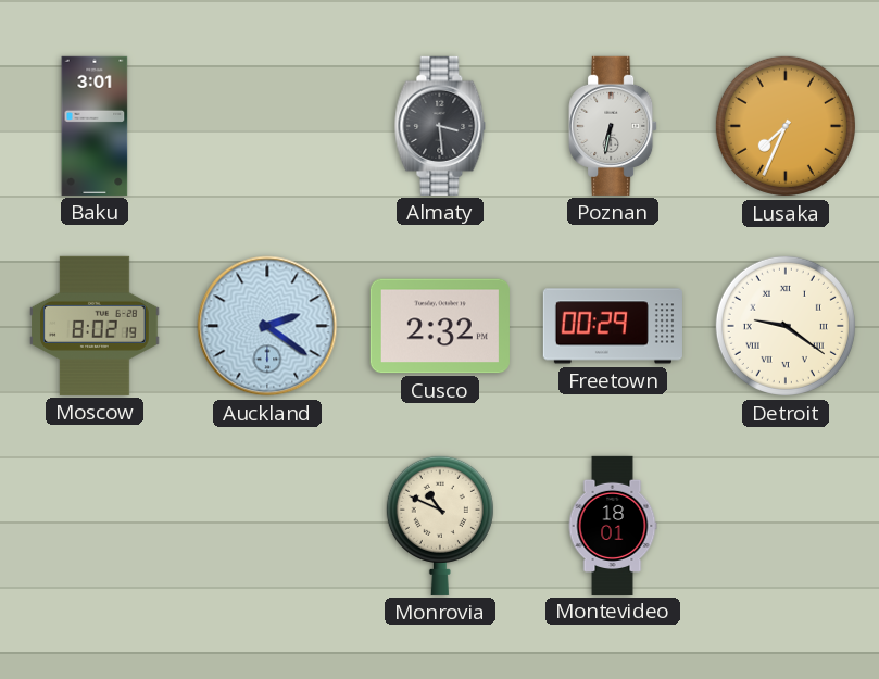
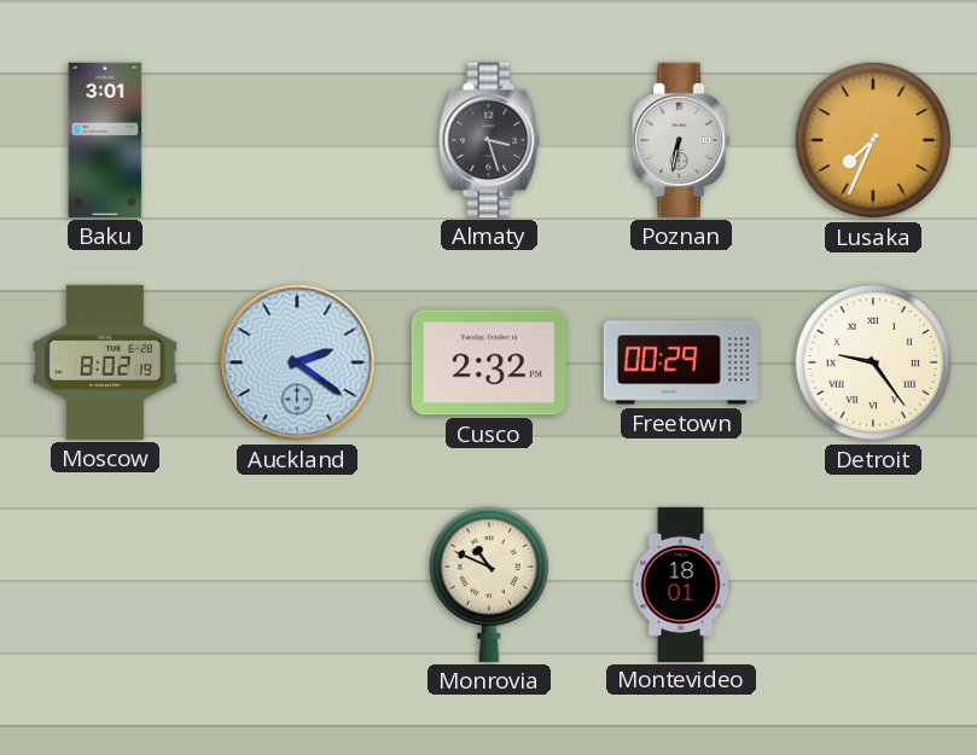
Almaty: 3:29 -> 3:27 (489, 140)
Detroit: 9:21 -> 9:24 (873, 362)
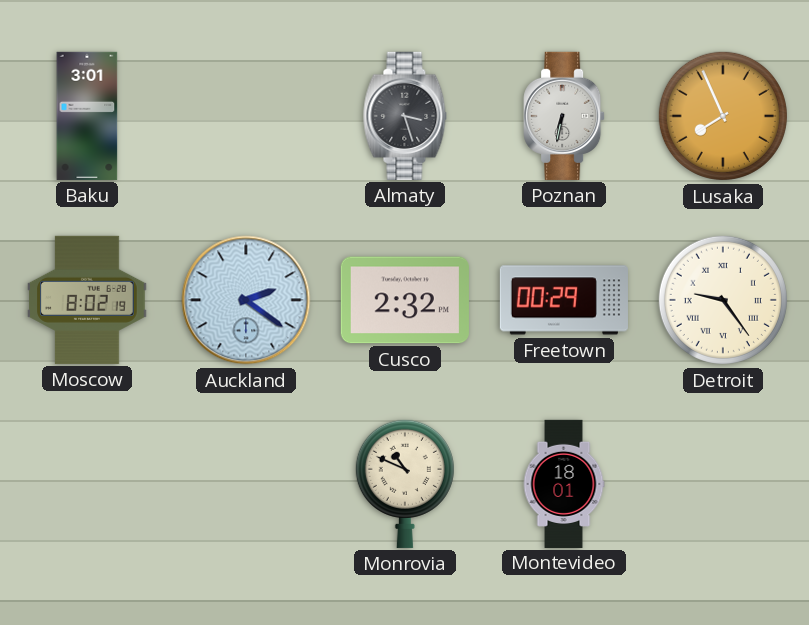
Lusaka: 7:34 -> 7:56 (723, 116)
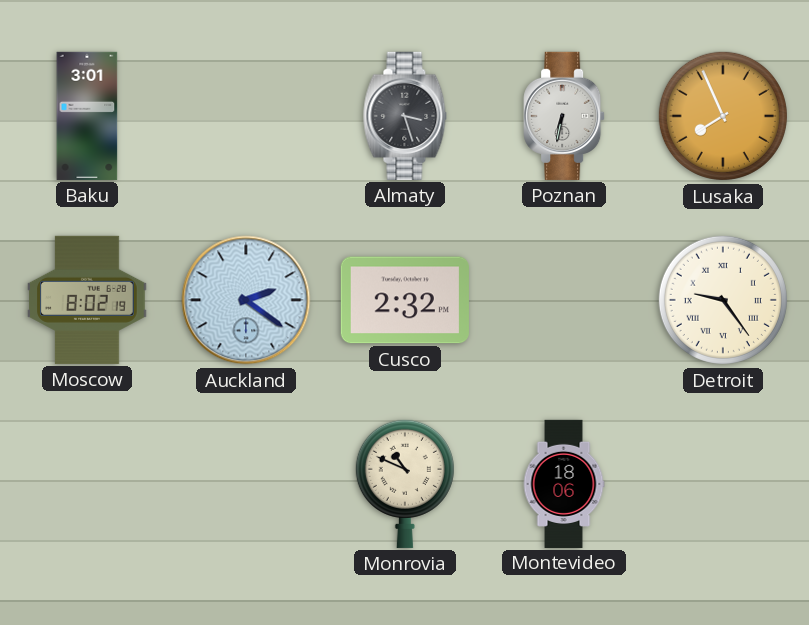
Freetown: 00:29 -> none (564, 300)
Montevideo: 18:01 -> 18:06 (564, 483)
